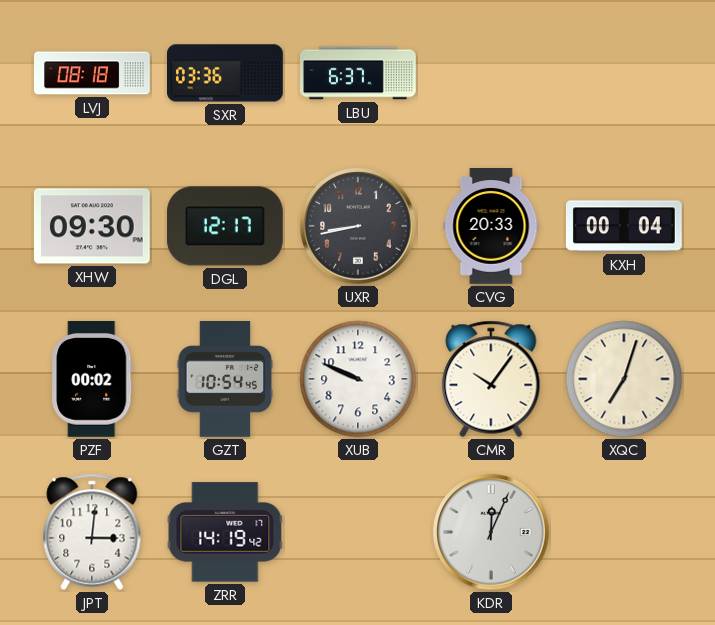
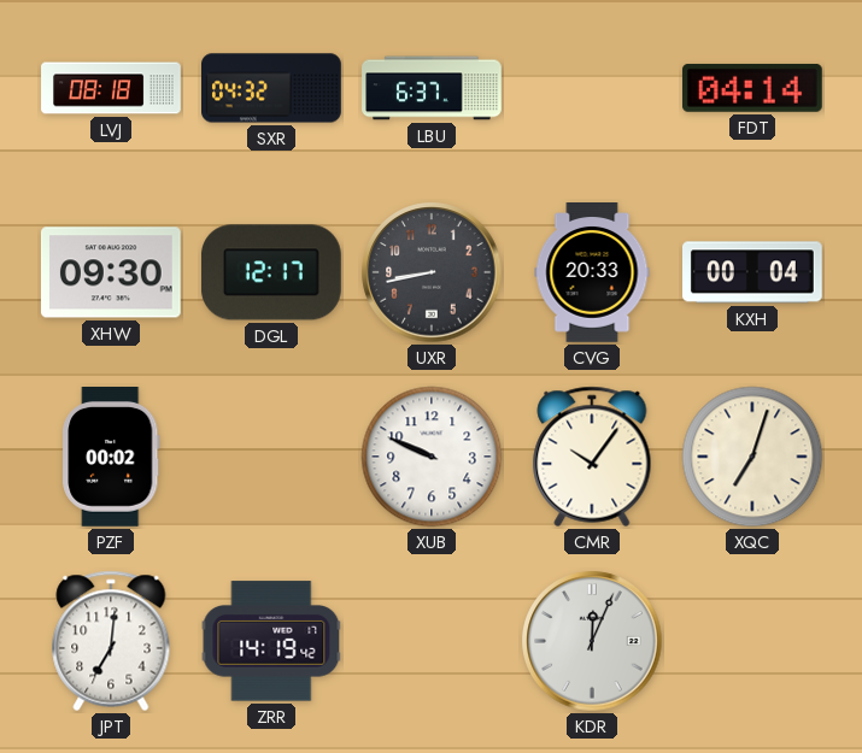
SXR: 03:36 -> 04:32 (272, 88)
FDT: none -> 04:14 (752, 88)
GZT: 10:54 -> none (225, 380)
JPT: 3:01 -> 7:01 (111, 641)
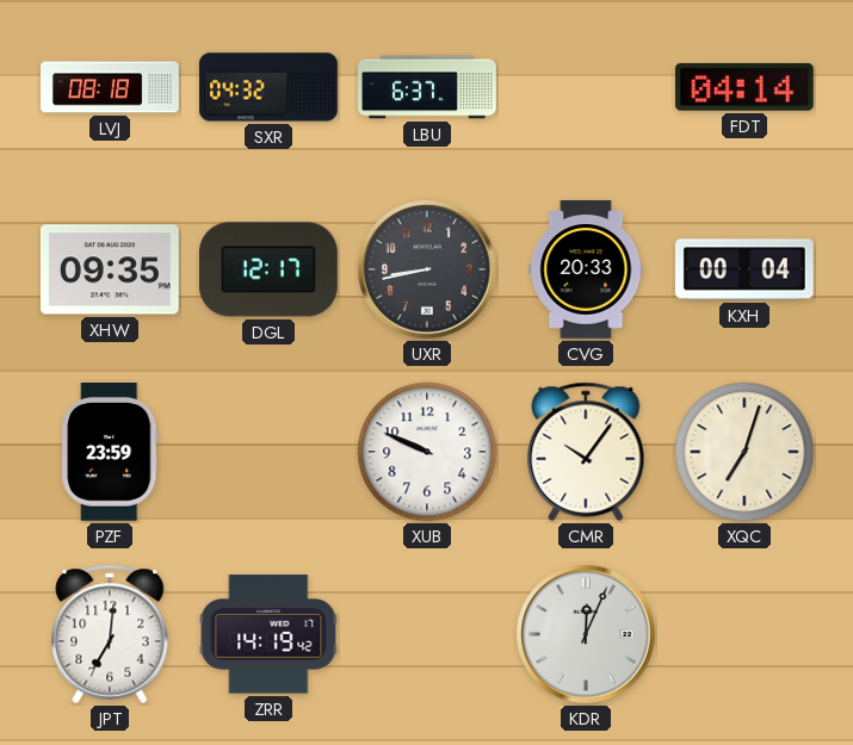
XHW: 09:30 -> 09:35 (110, 269)
PZF: 00:02 -> 23:59 (110, 453)
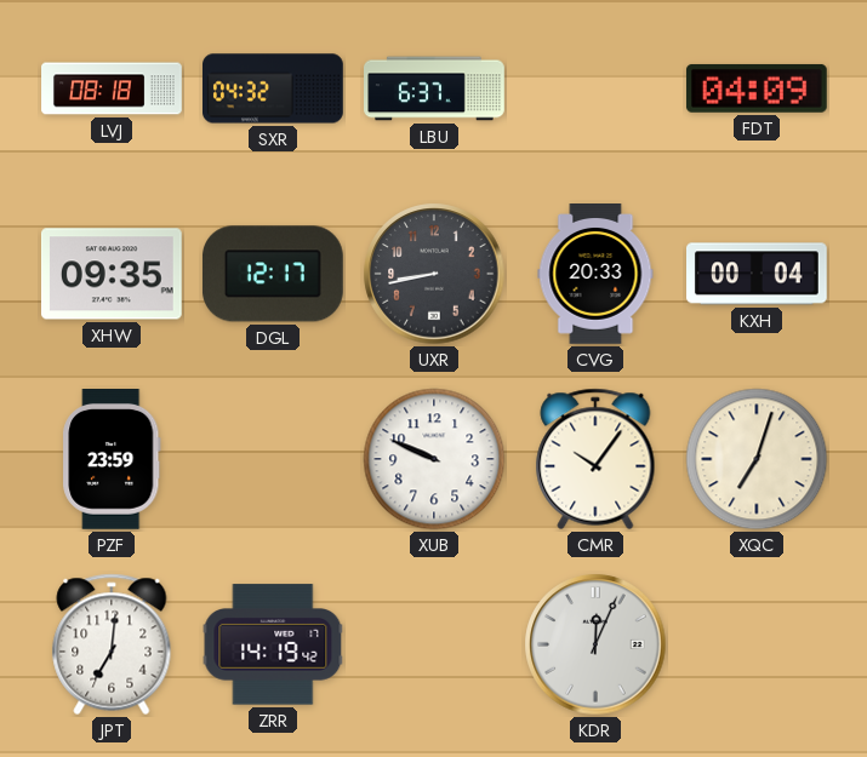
FDT: 04:14 -> 04:09 (757, 88)
